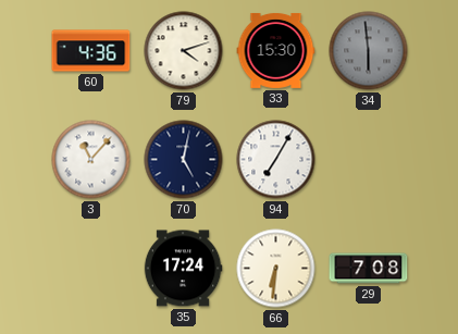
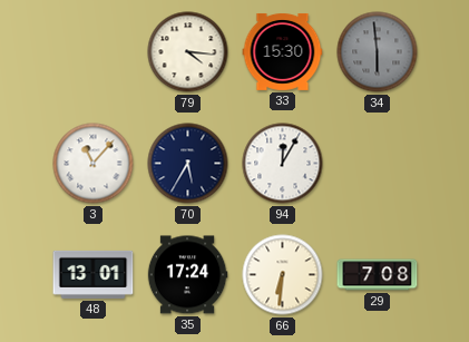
60: 4:36 -> none (91, 51)
79: 4:12 -> 4:16 (188, 52)
70: 5:02 -> 5:35 (188, 164)
94: 7:05 -> 12:05 (283, 164)
48: none -> 13:01 (94, 274)
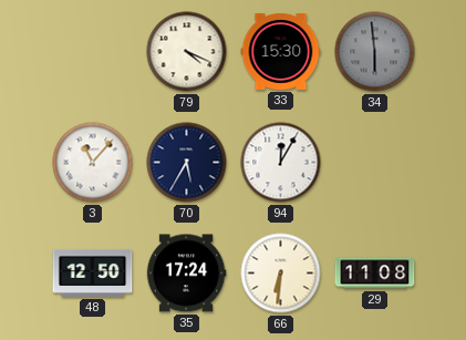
79: 4:16 -> 4:19 (187, 52)
48: 13:01 -> 12:50 (93, 272)
29: 7:08 -> 11:08 (375, 274)
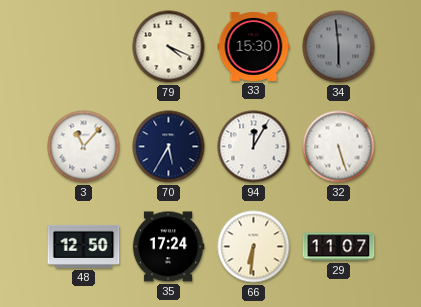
32: none -> 5:27 (339, 147)
29: 11:08 -> 11:07 (339, 247)
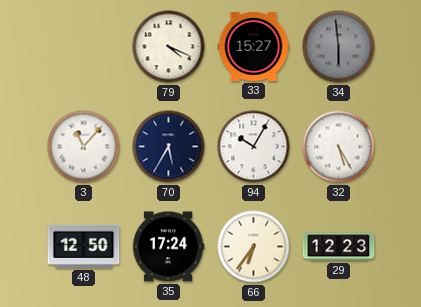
33: 15:30 -> 15:27 (254, 46)
94: 12:05 -> 10:05 (254, 147)
32: 5:27 -> 5:25 (339, 147)
66: 6:31 -> 6:36 (254, 247)
29: 11:07 -> 12:23 (339, 247)
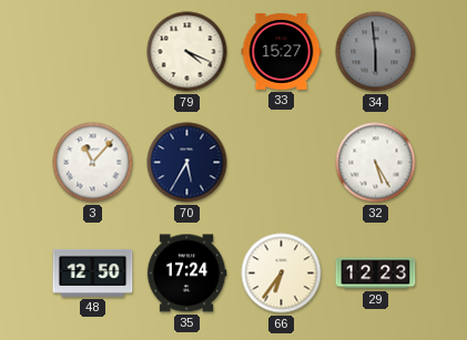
94: 10:05 -> none (254, 147)
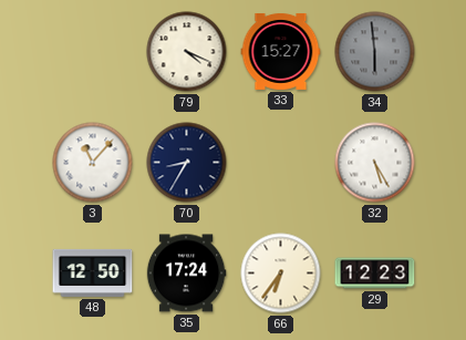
70: 5:35 -> 8:35 (187, 163)
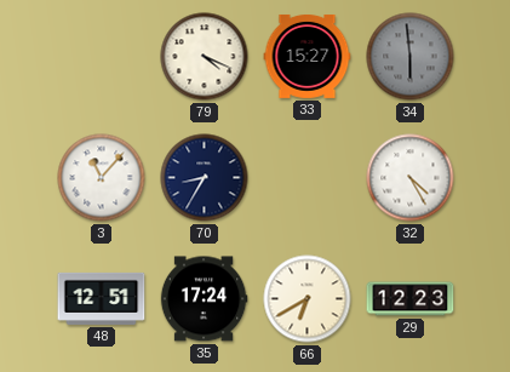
32: 5:25 -> 4:25 (411, 178)
48: 12:50 -> 12:51 (102, 298)
66: 6:36 -> 6:40 (308, 299)
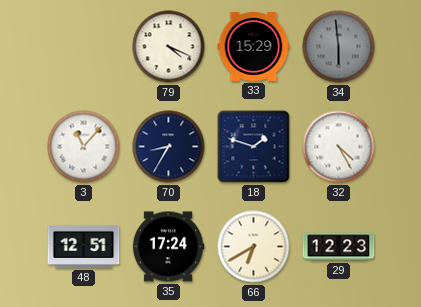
33: 15:27 -> 15:29 (254, 46)
18: none -> 1:48 (254, 147)
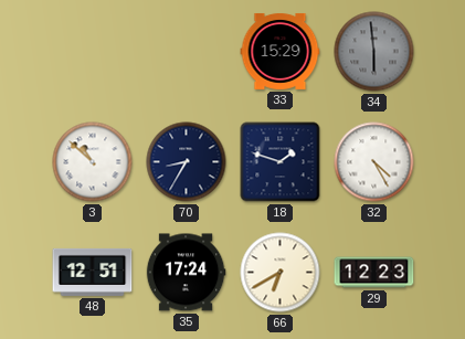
79: 4:19 -> none (169, 47)
3: 11:07 -> 10:52 (93, 162)
